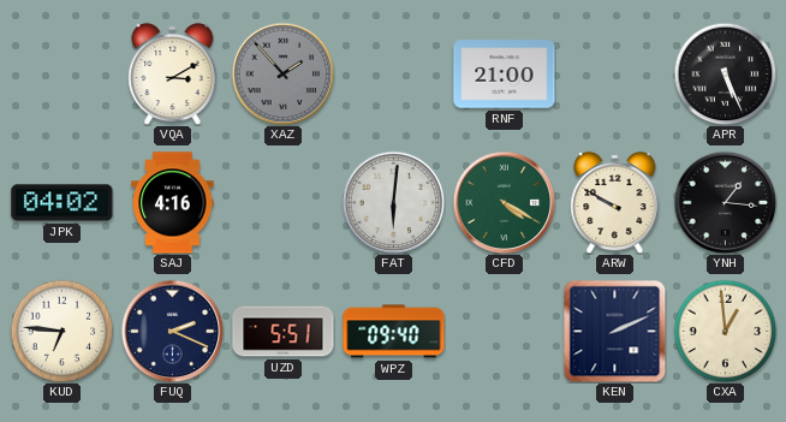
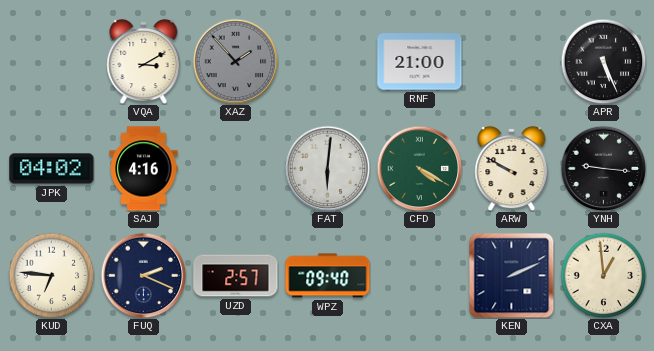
YNH: 1:16 -> 9:16 (603, 168)
UZD: 5:51 -> 2:57 (236, 276)
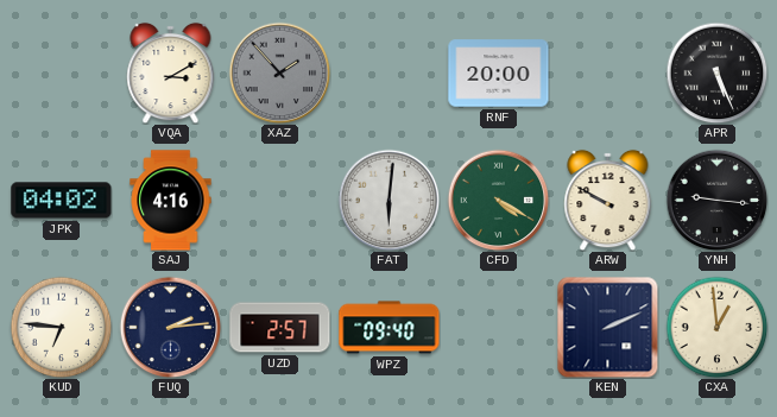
RNF: 21:00 -> 20:00 (499, 74)
FUQ: 2:19 -> 2:14 (170, 327)
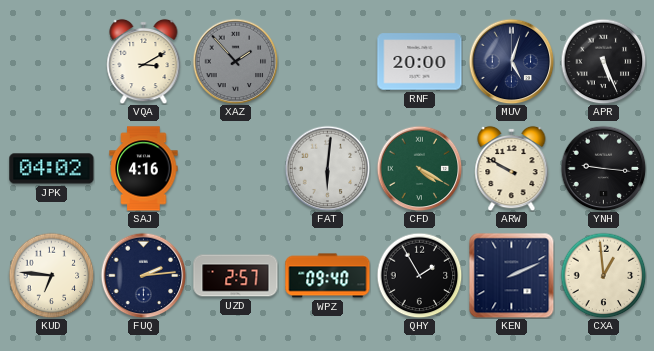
MUV: none -> 5:03 (511, 61)
QHY: none -> 1:55 (419, 275)
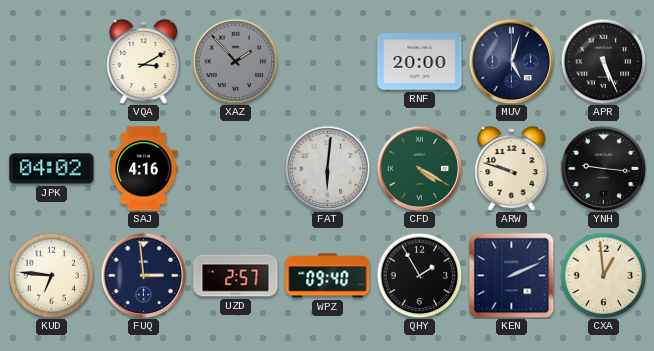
ARW: 9:50 -> 9:48 (512, 168)
FUQ: 2:14 -> 2:59 (143, 275)
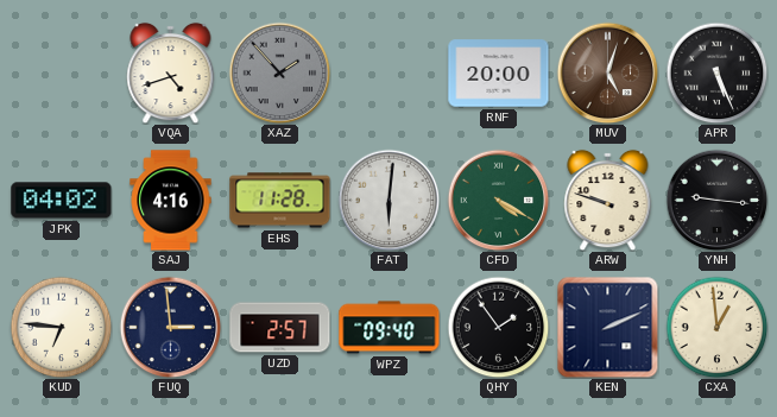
VQA: 3:10 -> 4:42 (171, 72)
MUV dial: navy -> brown (607, 72)
EHS: none -> 11:28 (280, 201)
QHY: 1:55 -> 1:54 (498, 327)
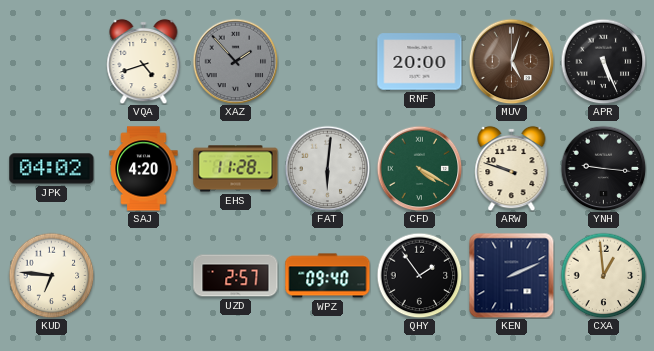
SAJ: 4:16 -> 4:20 (144, 169)
FUQ: 2:59 -> none (170, 327)
